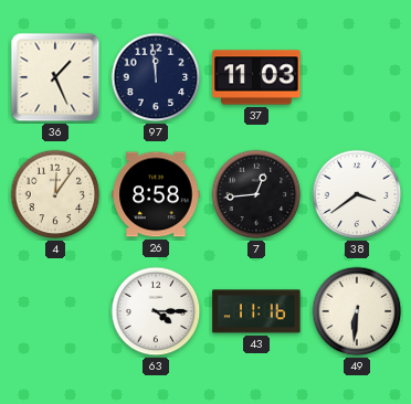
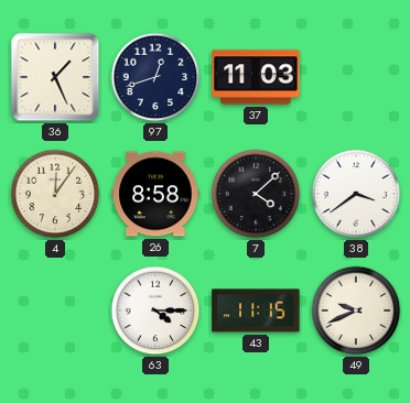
97: 11:59 -> 12:42 (155, 77)
7: 12:44 -> 4:08 (256, 194)
43: 11:16 -> 11:15 (256, 311)
49: 6:31 -> 9:41 (356, 311)
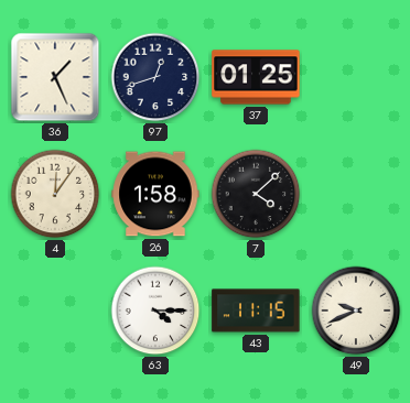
37: 11:03 -> 01:25 (256, 77)
26: 8:58 -> 1:58 (155, 194)
38: 3:39 -> none (356, 194)
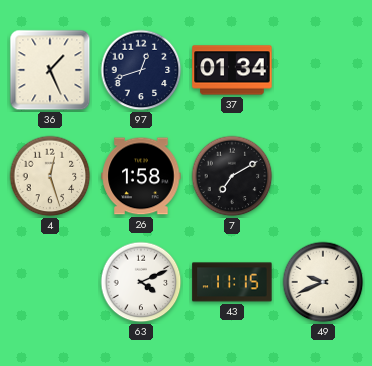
37: 01:25 -> 01:34 (232, 70)
4: 12:06 -> 12:27 (50, 176)
7: 4:08 -> 7:10 (232, 176)
63: 4:15 -> 4:11 (141, 282)
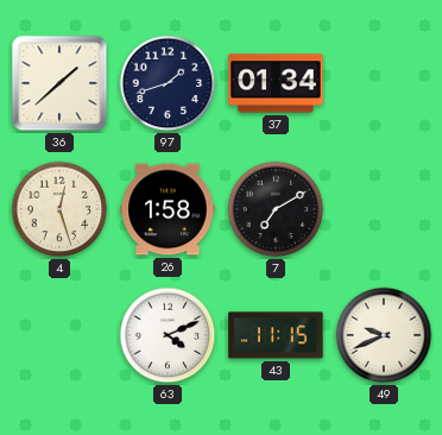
36: 1:26 -> 1:38 (59, 83)
97: 12:42 -> 1:42 (168, 83)
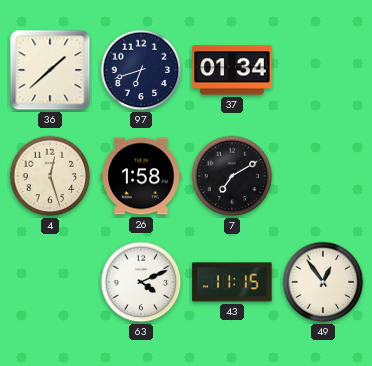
97: 1:42 -> 6:42 (141, 70)
49: 9:41 -> 12:54 (323, 282)
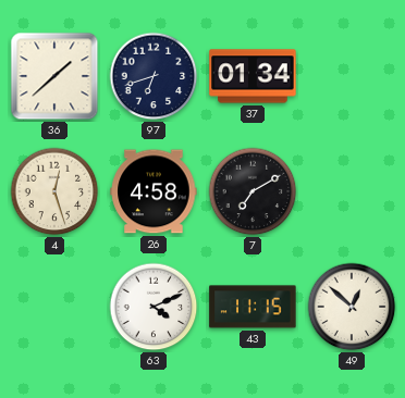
26: 1:58 -> 4:58 (154, 191)
49: 12:54 -> 12:52 (352, 307)
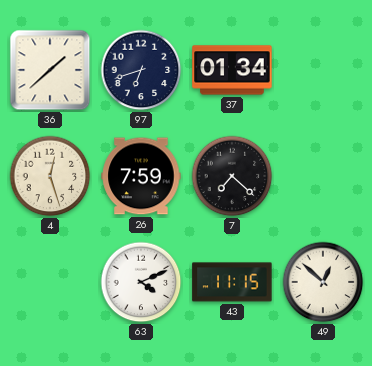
26: 4:58 -> 7:59 (141, 176)
7: 7:10 -> 7:22 (232, 176)
